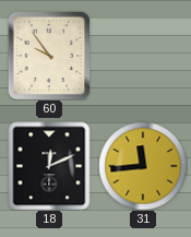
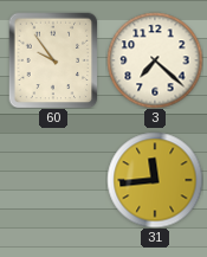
3: none -> 7:22 (155, 60)
18: 12:11 -> none (49, 166)
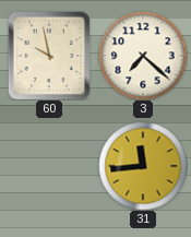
60: 9:54 -> 9:58 (49, 56)
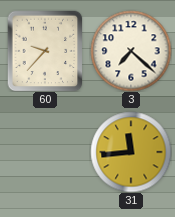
60: 9:58 -> 9:37 (45, 51)
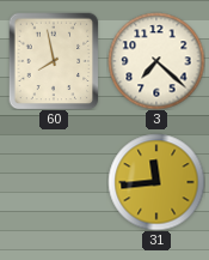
60: 9:37 -> 7:58 (54, 61)
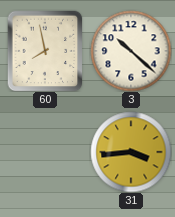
3: 7:22 -> 10:22 (131, 51)
31: 11:44 -> 3:44 (131, 152)
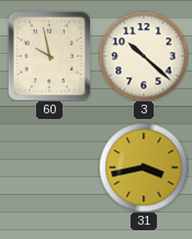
60: 7:58 -> 9:58 (49, 56)
31: 3:44 -> 3:43 (144, 167)
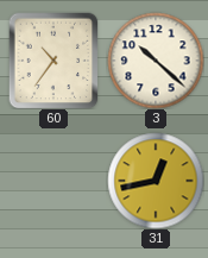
60: 9:58 -> 10:36 (53, 61)
31: 3:43 -> 12:43 (156, 181)
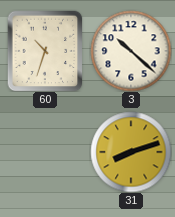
60: 10:36 -> 10:33 (45, 51)
31: 12:43 -> 8:12 (131, 152)
